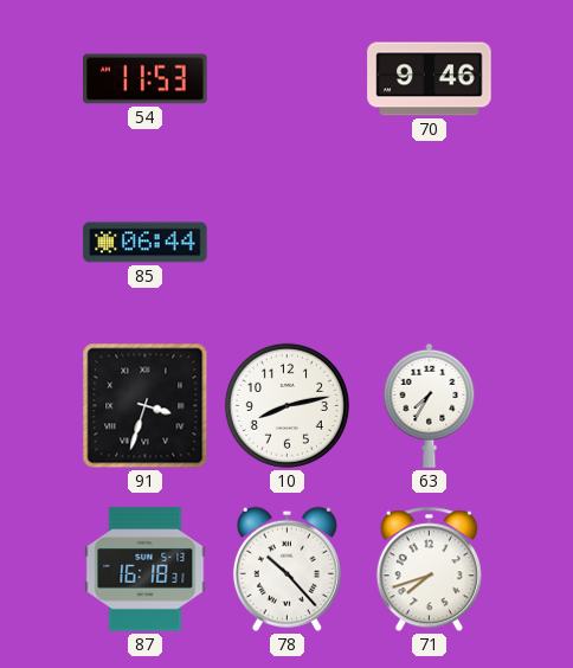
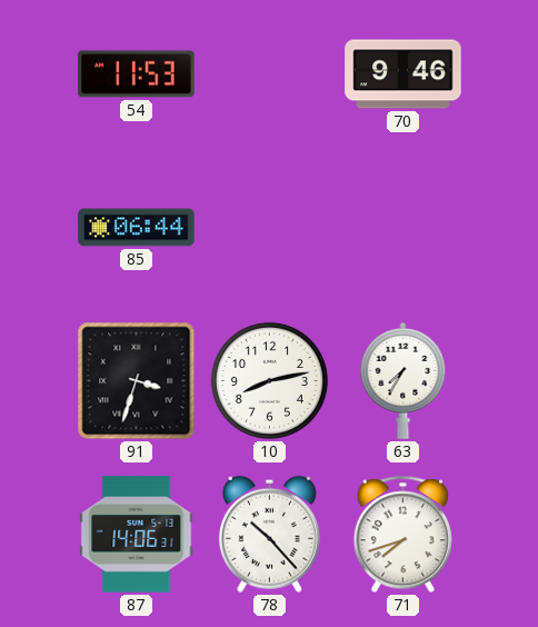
87: 16:18 -> 14:06 (137, 535)
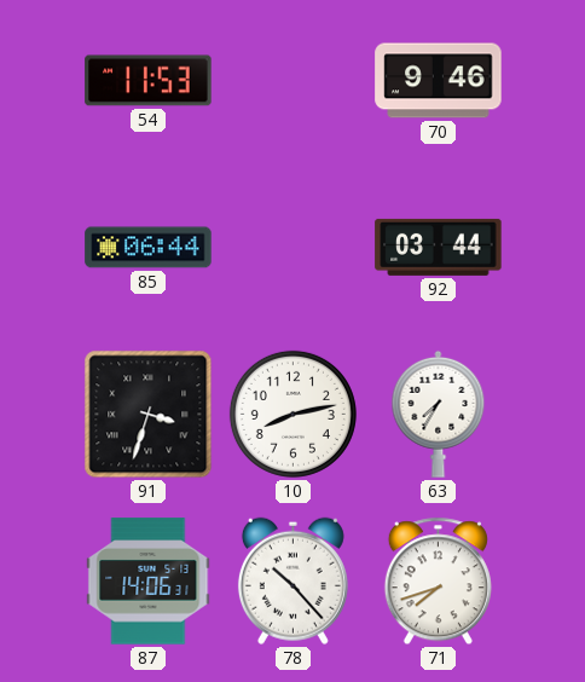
92: none -> 03:44 (439, 247)
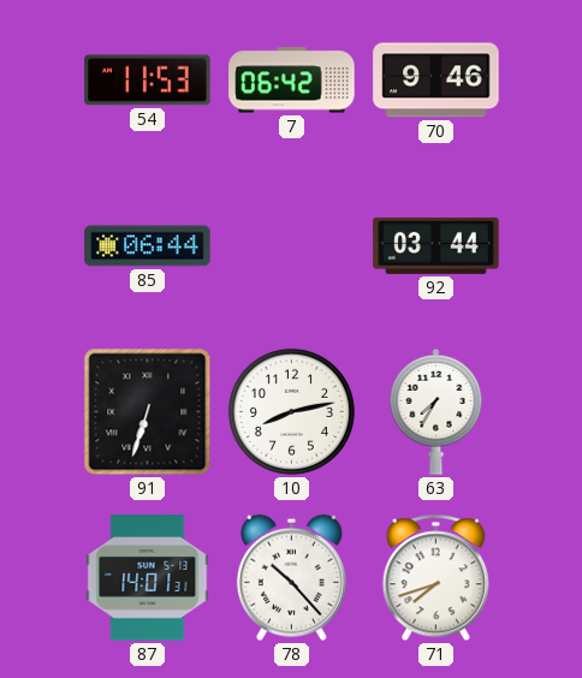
7: none -> 06:42 (292, 81)
91: 3:33 -> 6:33 (148, 412)
87: 14:06 -> 14:01 (148, 578)
